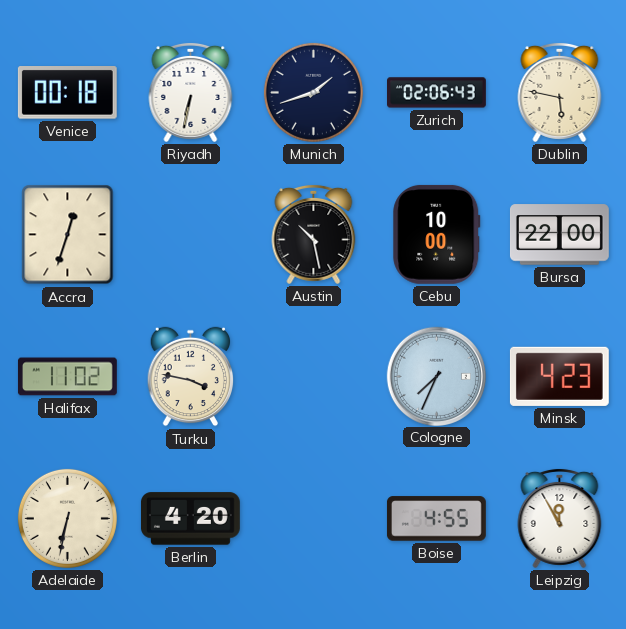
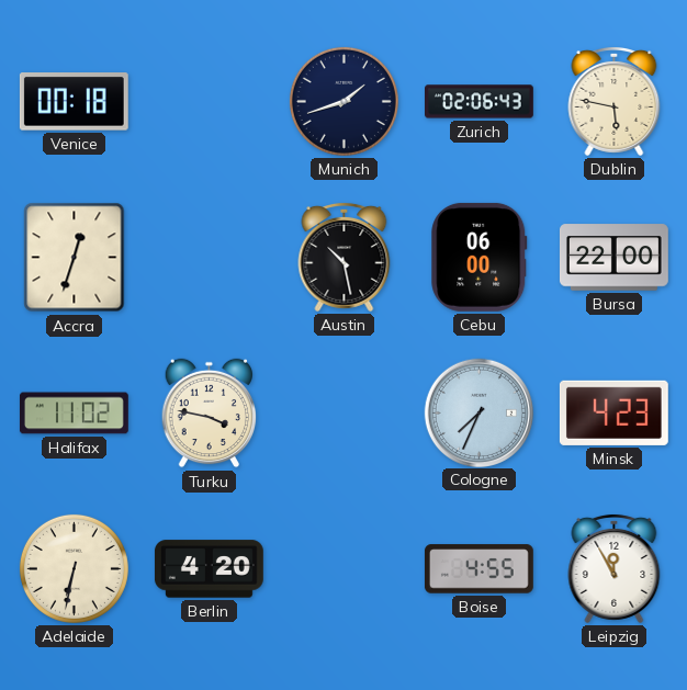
Riyadh: 6:32 -> none (191, 92)
Cebu: 10:00 -> 06:00 (480, 257)
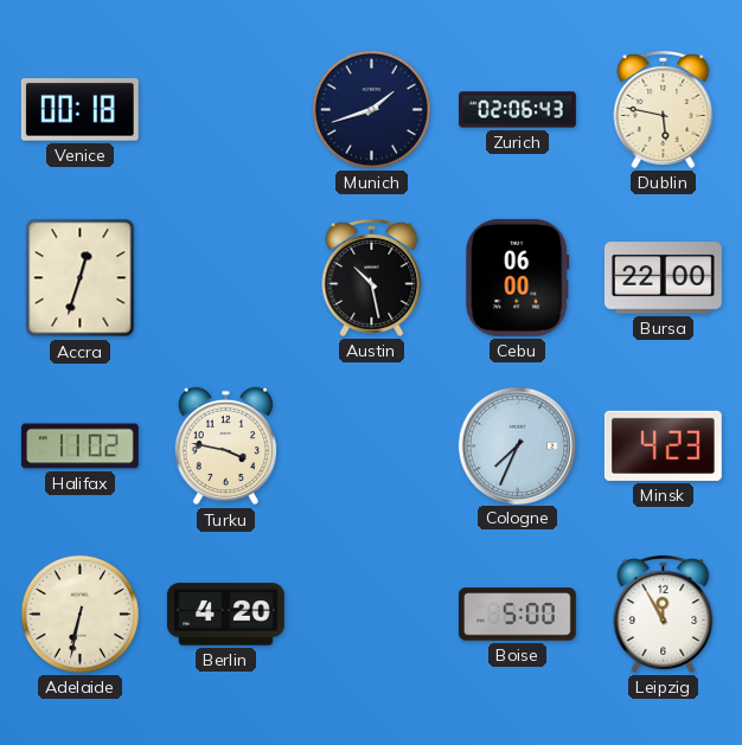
Boise: 4:55 -> 5:00 (517, 615)
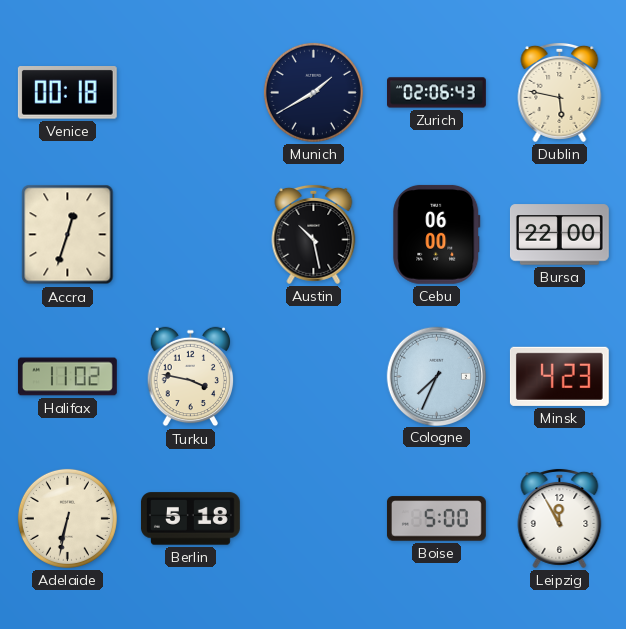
Munich: 1:42 -> 1:40 (313, 92)
Berlin: 4:20 -> 5:18 (190, 519)
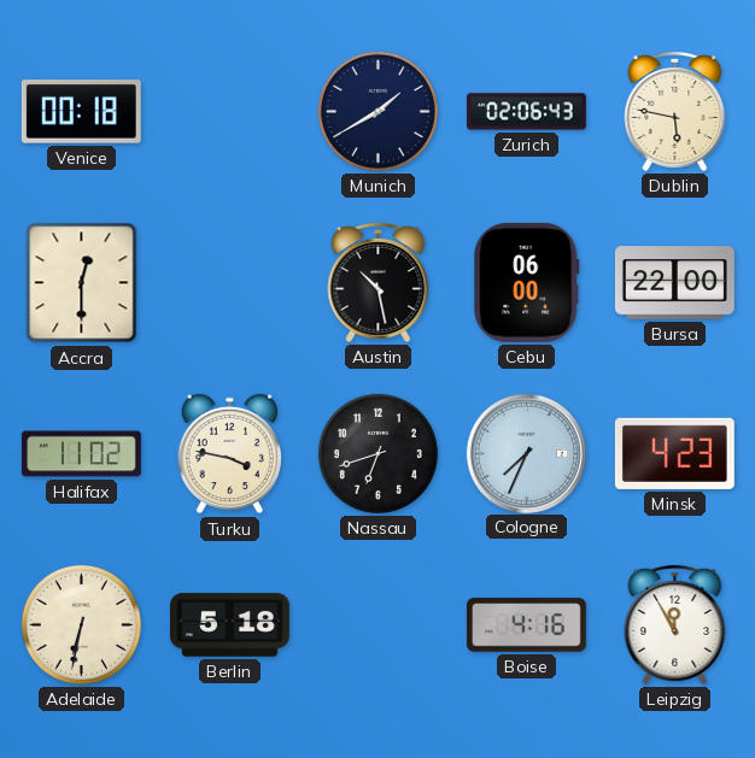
Accra: 12:33 -> 12:30 (82, 283)
Nassau: none -> 6:42 (377, 453)
Boise: 5:00 -> 4:16 (526, 625)
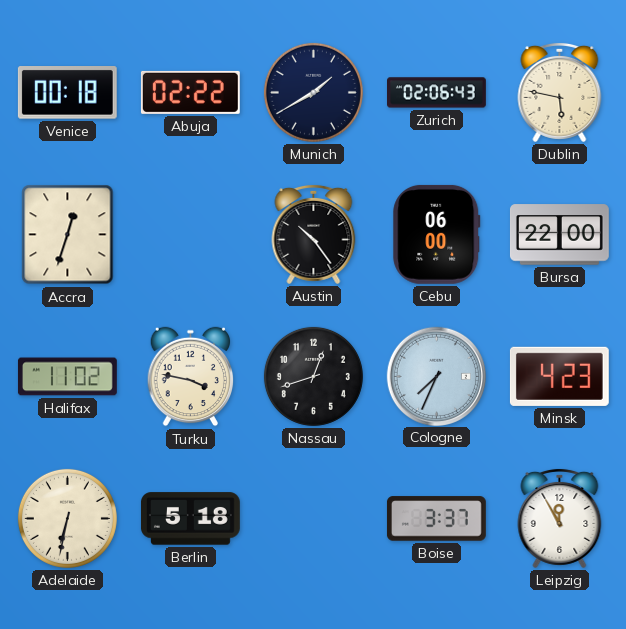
Abuja: none -> 02:22 (190, 92)
Accra: 12:30 -> 12:33 (68, 235)
Austin: 10:28 -> 10:24 (314, 234)
Nassau: 6:42 -> 12:42 (313, 376)
Boise: 4:16 -> 3:37 (436, 519)
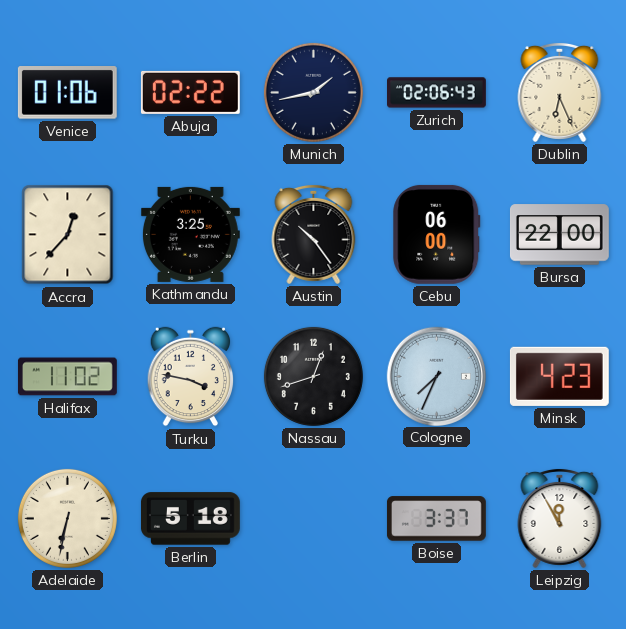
Venice: 00:18 -> 01:06 (67, 93)
Munich: 1:40 -> 1:43 (313, 92)
Dublin: 5:47 -> 6:26 (560, 92)
Accra: 12:33 -> 12:37 (68, 235)
Kathmandu: none -> 3:25 (190, 234)
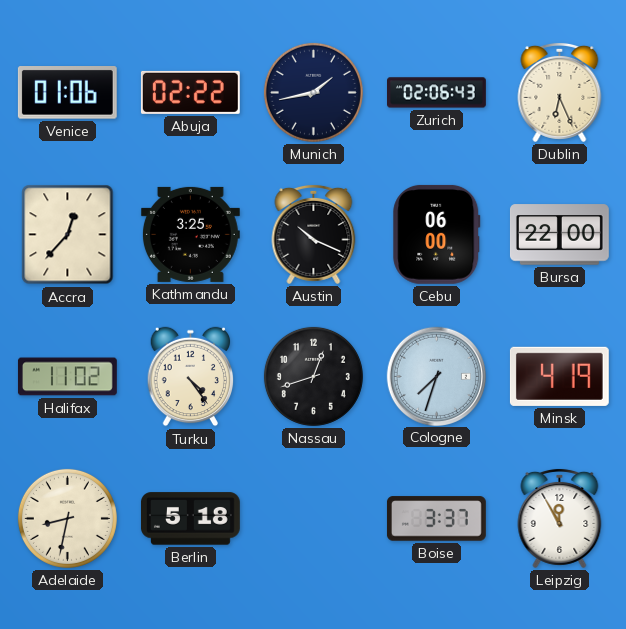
Austin: 10:24 -> 10:19 (314, 234)
Turku: 3:47 -> 4:24 (191, 377)
Cologne: 7:34 -> 7:33 (436, 376)
Minsk: 4:23 -> 4:19 (559, 376)
Adelaide: 6:32 -> 8:32 (67, 518)
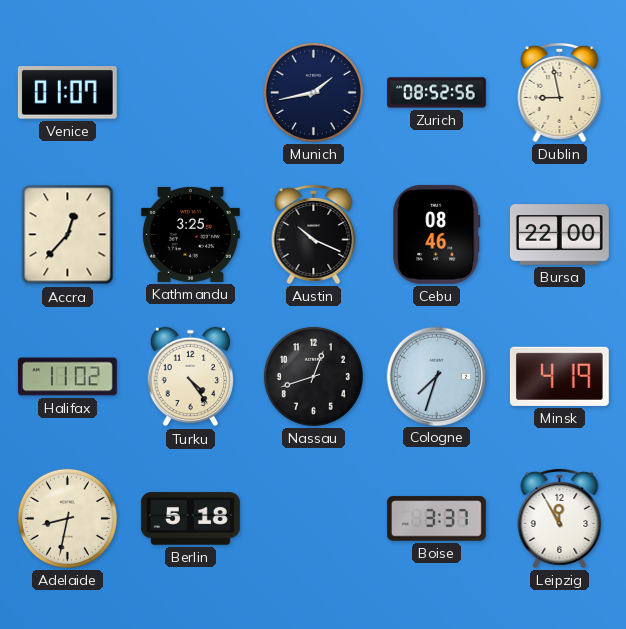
Venice: 01:06 -> 01:07 (67, 93)
Abuja: 02:22 -> none (190, 92)
Zurich: 02:06 -> 08:52 (437, 93)
Dublin: 6:26 -> 8:58 (560, 92)
Cebu: 06:00 -> 08:46 (437, 234)
